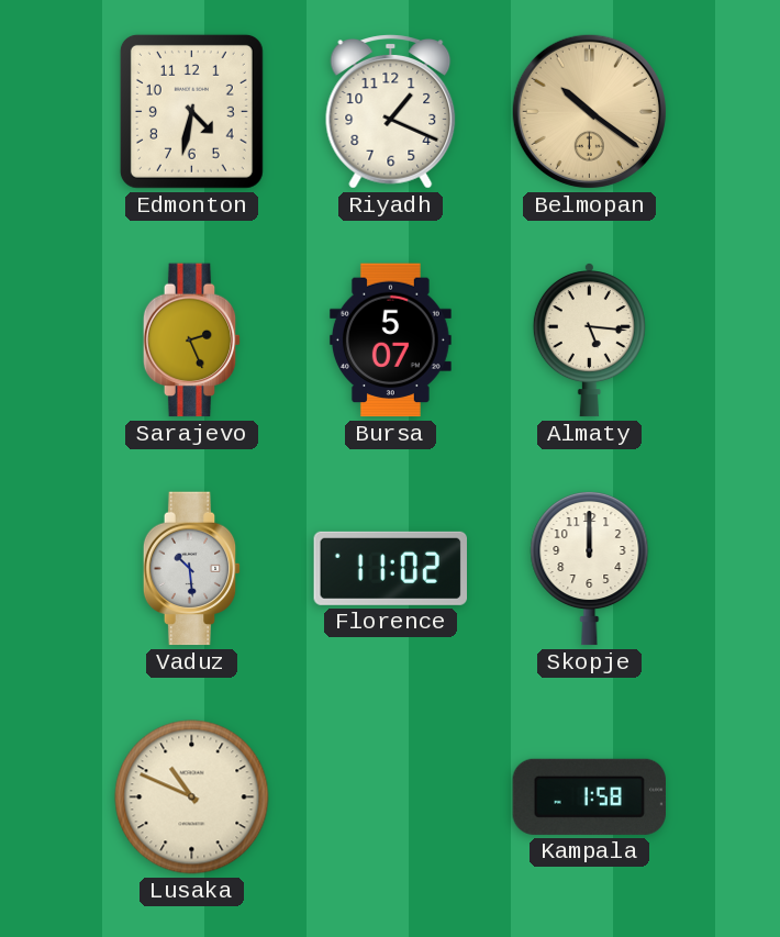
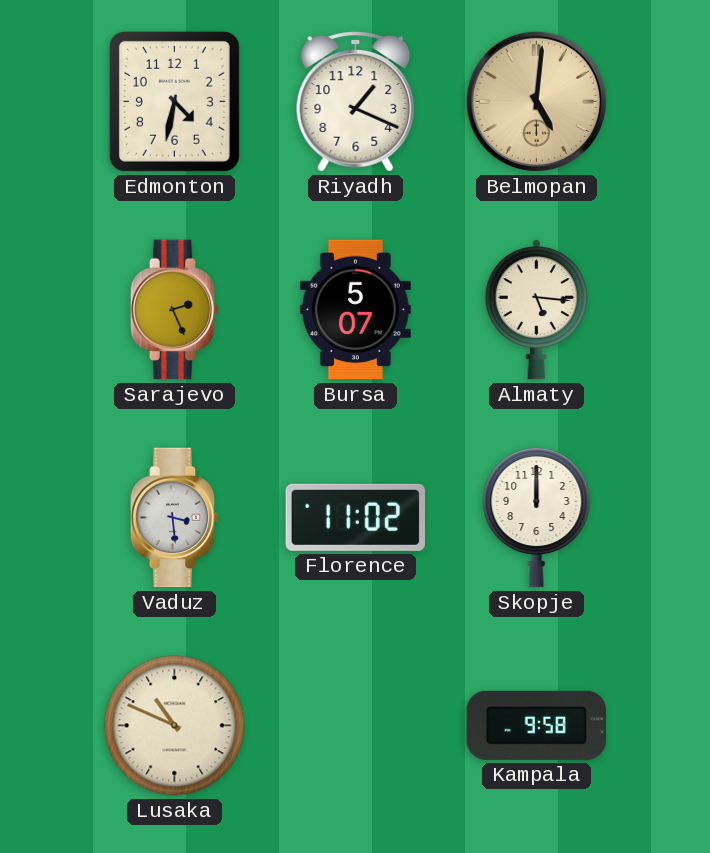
Belmopan: 10:21 -> 5:01 (536, 101)
Vaduz: 10:29 -> 3:29 (175, 518)
Kampala: 1:58 -> 9:58 (537, 725)
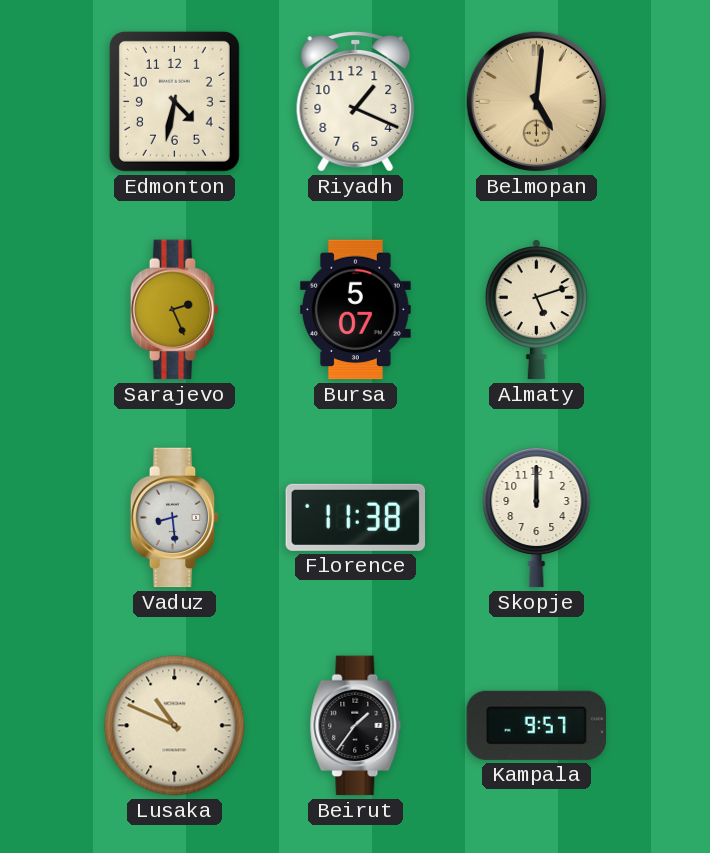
Almaty: 5:16 -> 5:12 (536, 310)
Vaduz: 3:29 -> 8:29 (175, 518)
Florence: 11:02 -> 11:38 (356, 517)
Beirut: none -> 1:36 (356, 726)
Kampala: 9:58 -> 9:57 (537, 725)
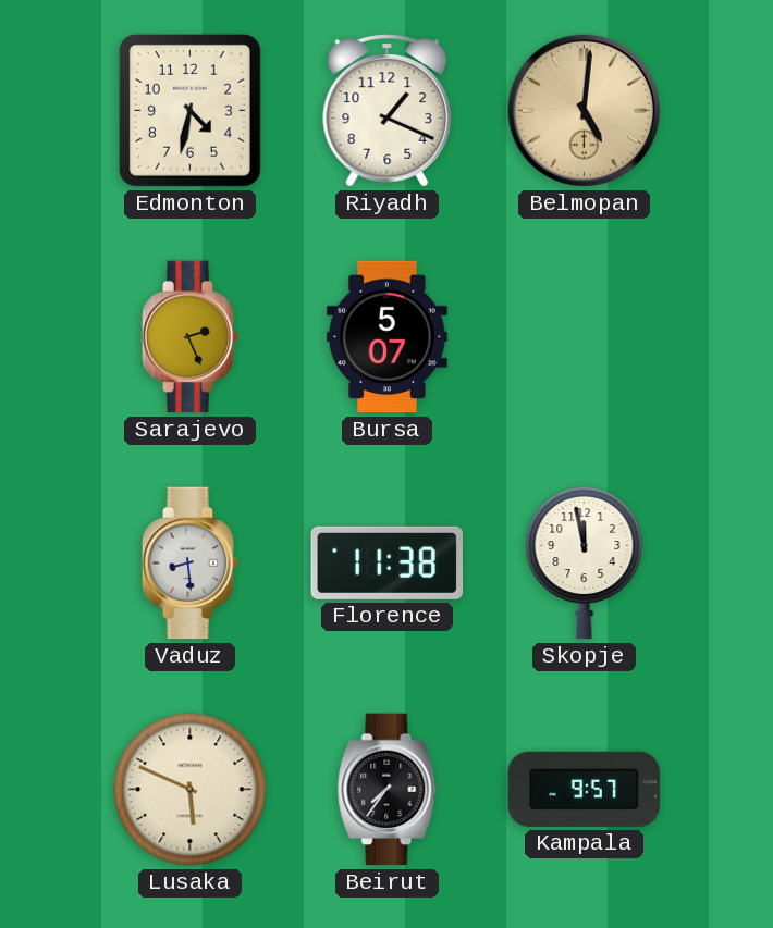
Almaty: 5:12 -> none (536, 310)
Skopje: 12:00 -> 11:58 (585, 562)
Lusaka: 10:49 -> 5:49 (191, 790)
Beirut: 1:36 -> 7:36 (388, 790)
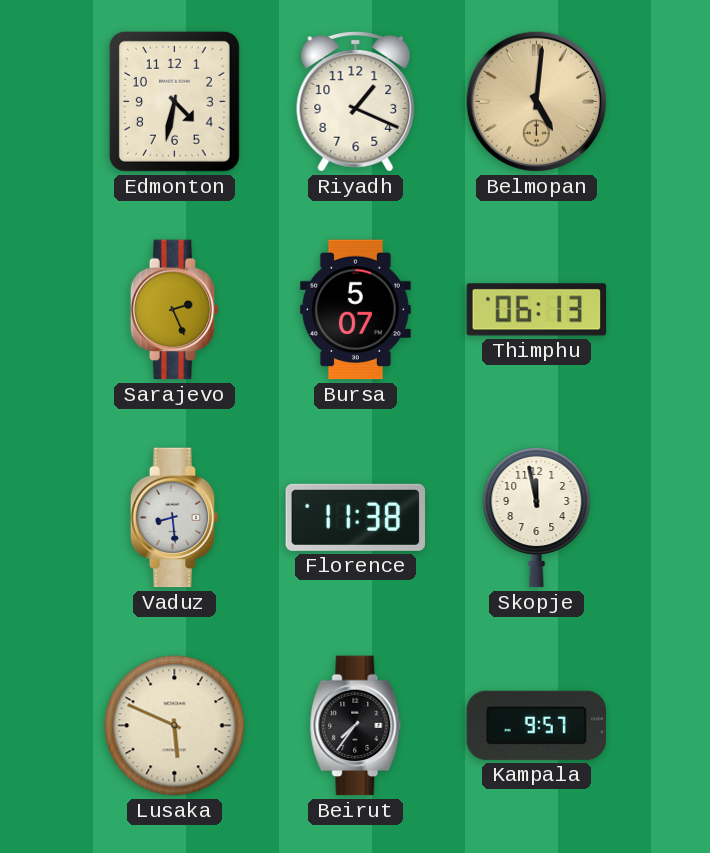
Thimphu: none -> 06:13 (537, 310)
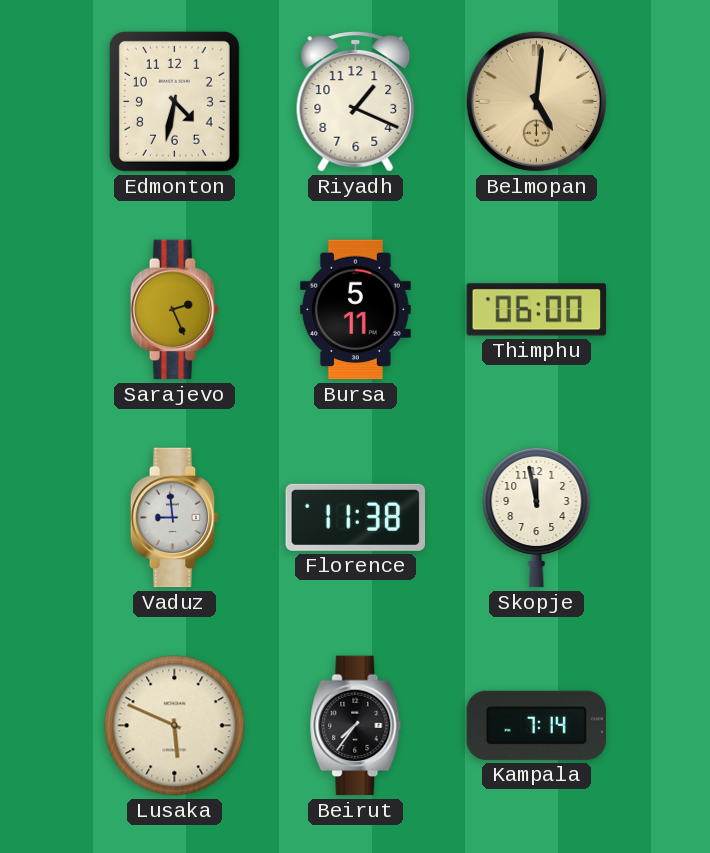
Bursa: 5:07 -> 5:11 (355, 310)
Thimphu: 06:13 -> 06:00 (537, 310)
Vaduz: 8:29 -> 8:59 (175, 518)
Kampala: 9:57 -> 7:14 (537, 725)
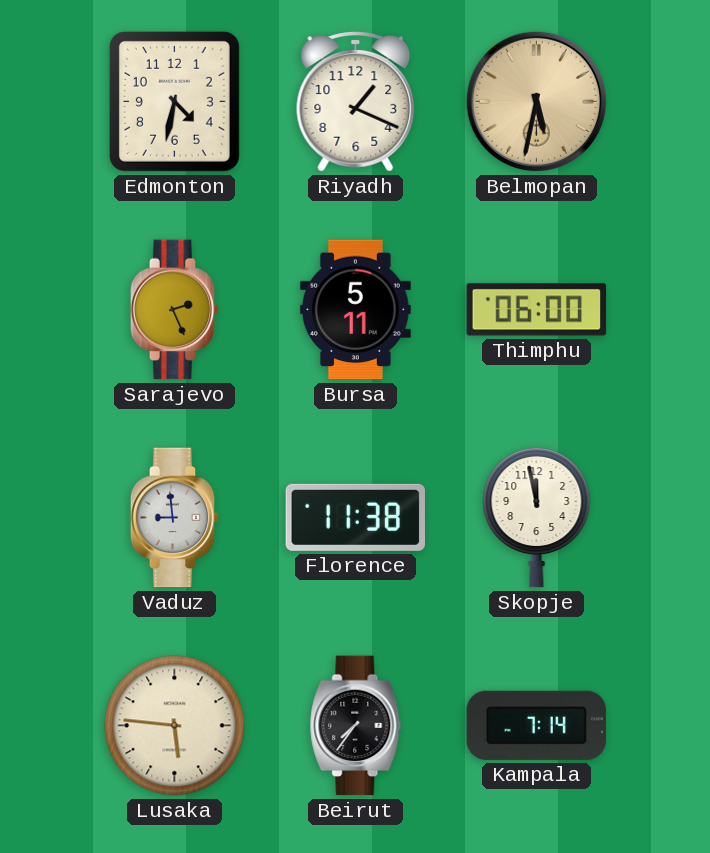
Belmopan: 5:01 -> 5:32 (536, 101)
Lusaka: 5:49 -> 5:46 (175, 726)
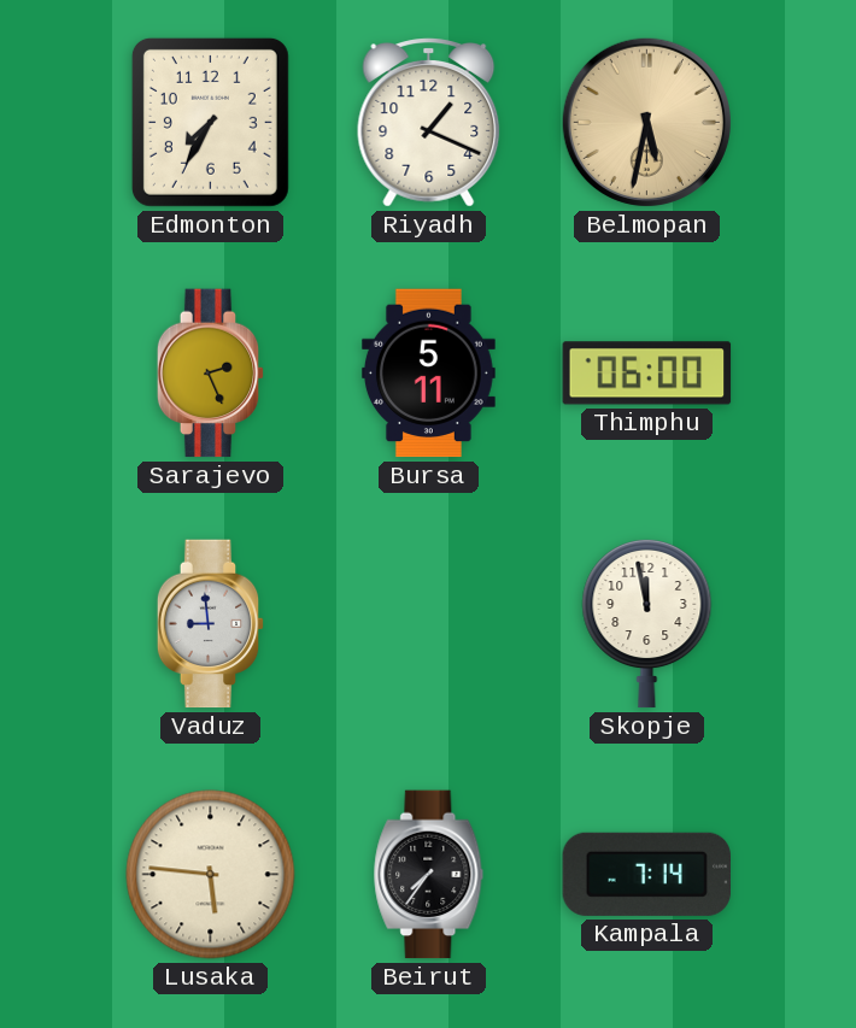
Edmonton: 4:32 -> 7:35 (210, 122)
Florence: 11:38 -> none (356, 517)
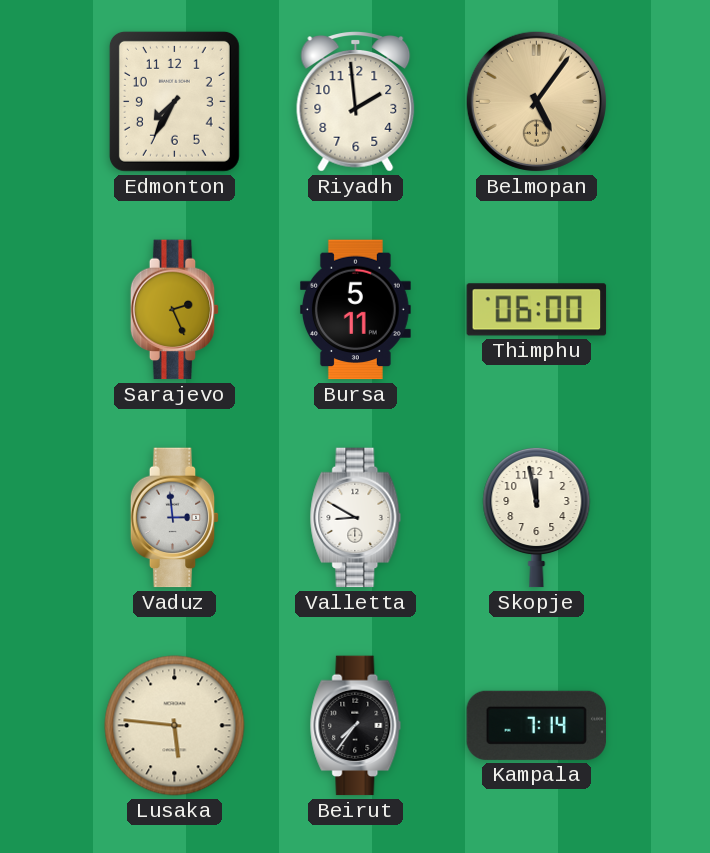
Riyadh: 1:19 -> 1:59 (356, 102)
Belmopan: 5:32 -> 5:06 (536, 101)
Vaduz: 8:59 -> 2:59 (175, 518)
Valletta: none -> 8:50 (356, 518)
